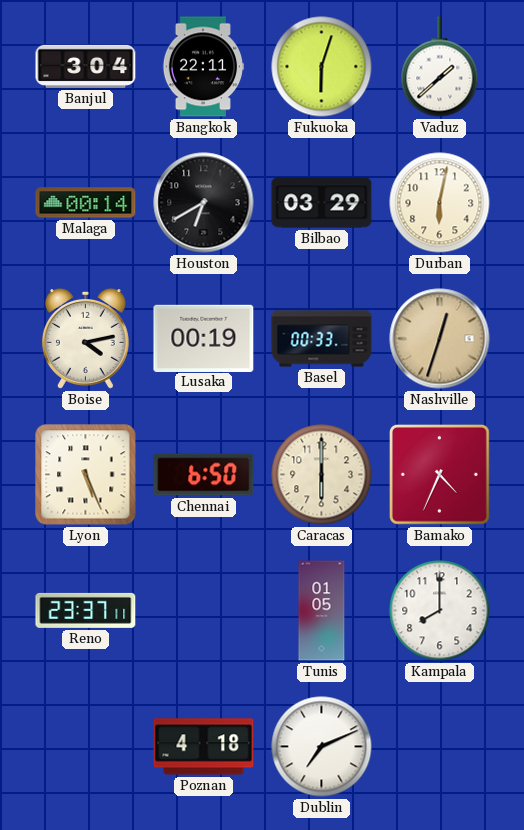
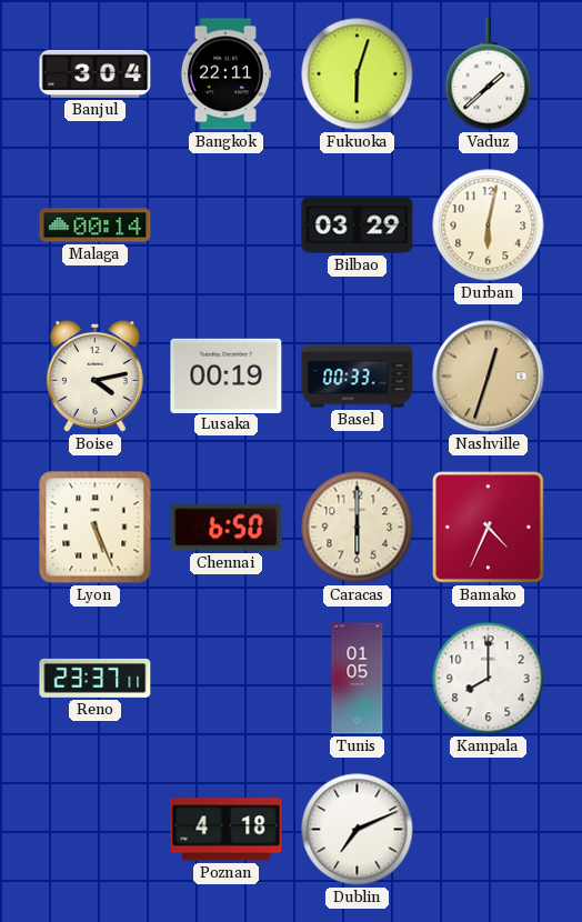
Houston: 6:40 -> none (204, 203)
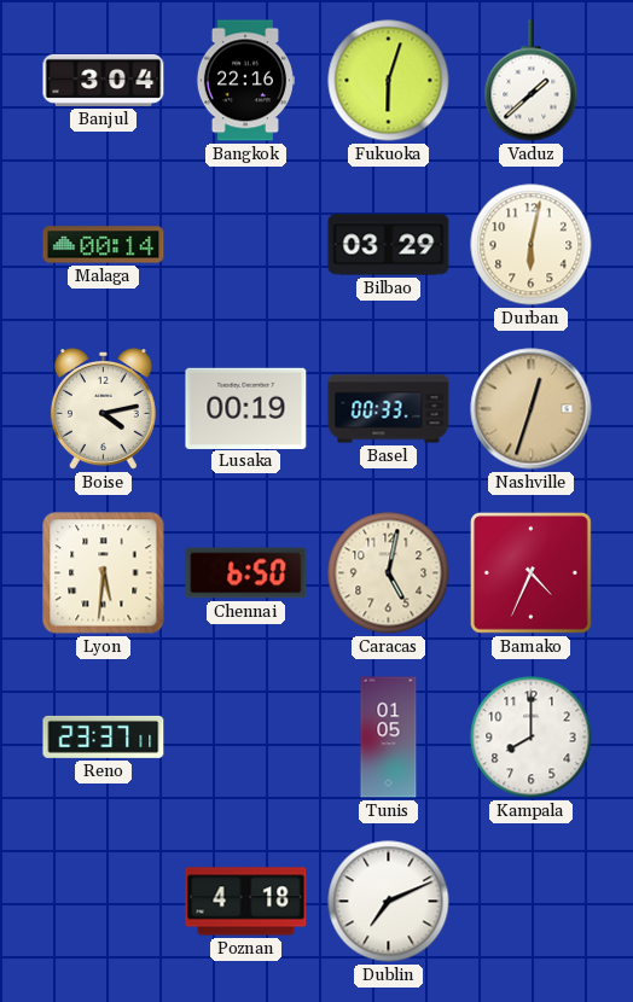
Bangkok: 22:11 -> 22:16 (244, 81)
Lyon: 5:26 -> 5:31 (104, 573)
Caracas: 6:00 -> 5:02 (389, 573)
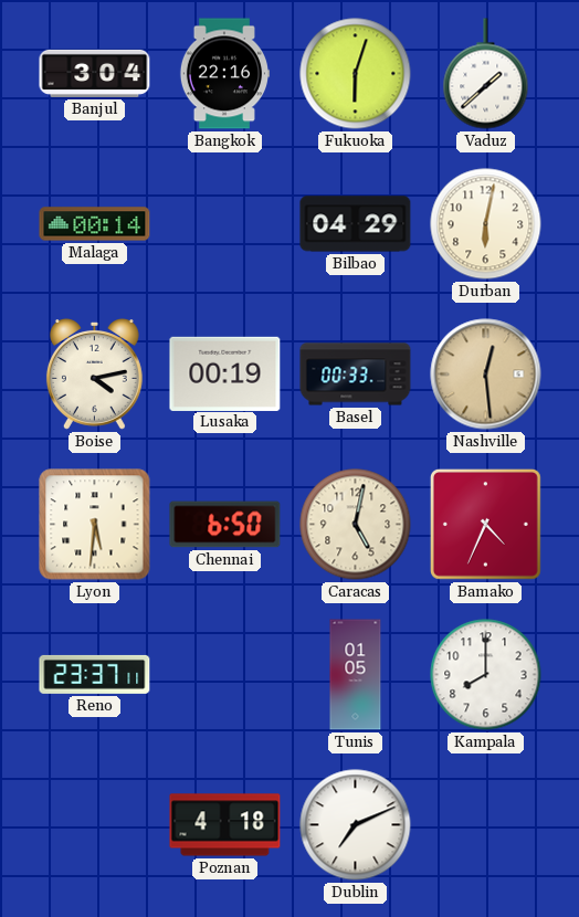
Bilbao: 03:29 -> 04:29 (356, 224)
Nashville: 12:33 -> 12:29 (486, 375)
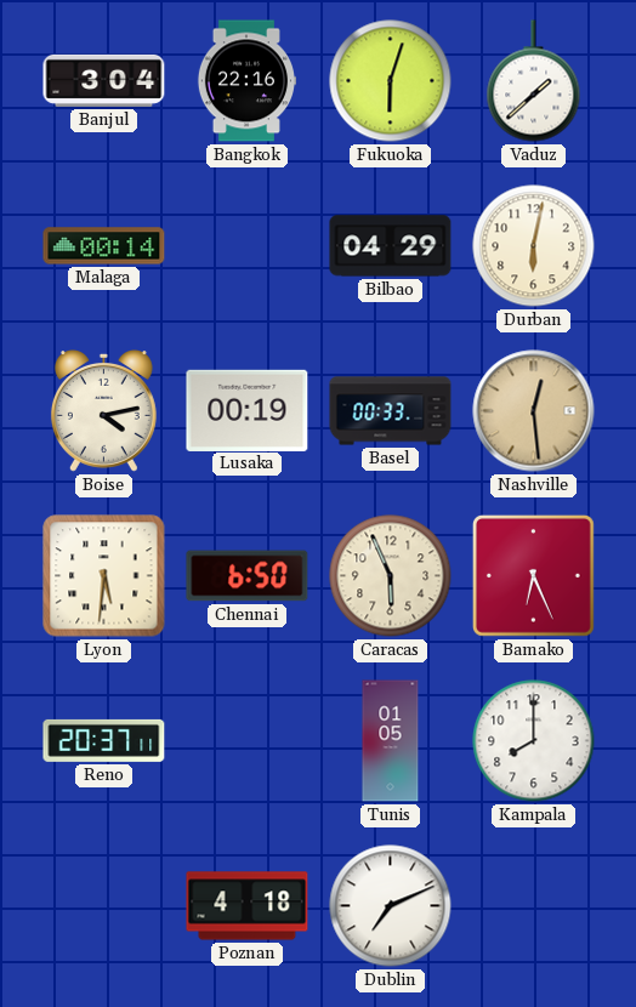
Caracas: 5:02 -> 5:56 (391, 576)
Bamako: 4:34 -> 6:26 (533, 575)
Reno: 23:37 -> 20:37 (104, 740)
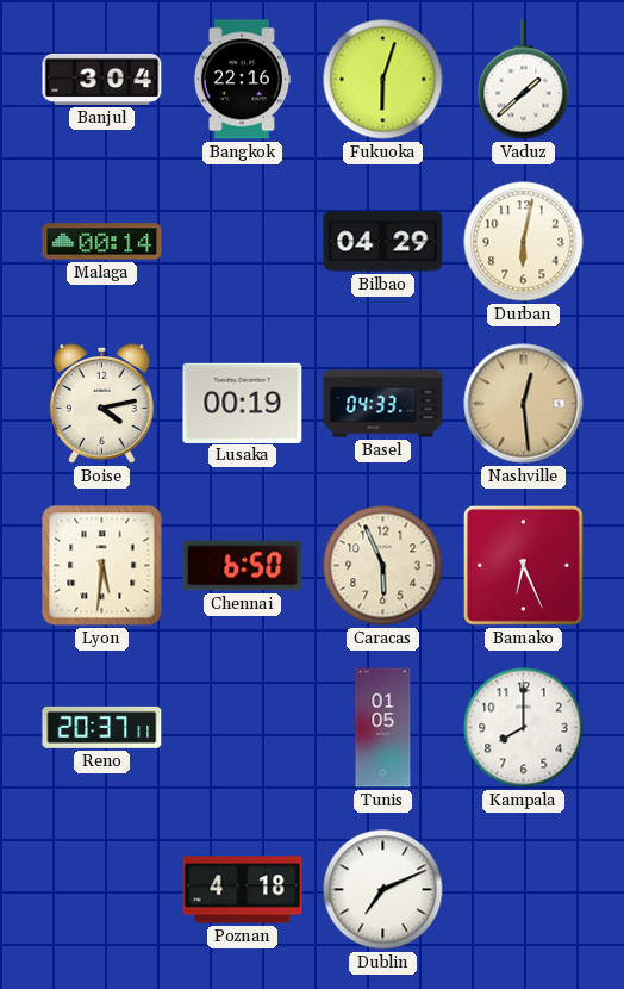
Basel: 00:33 -> 04:33 (383, 404)
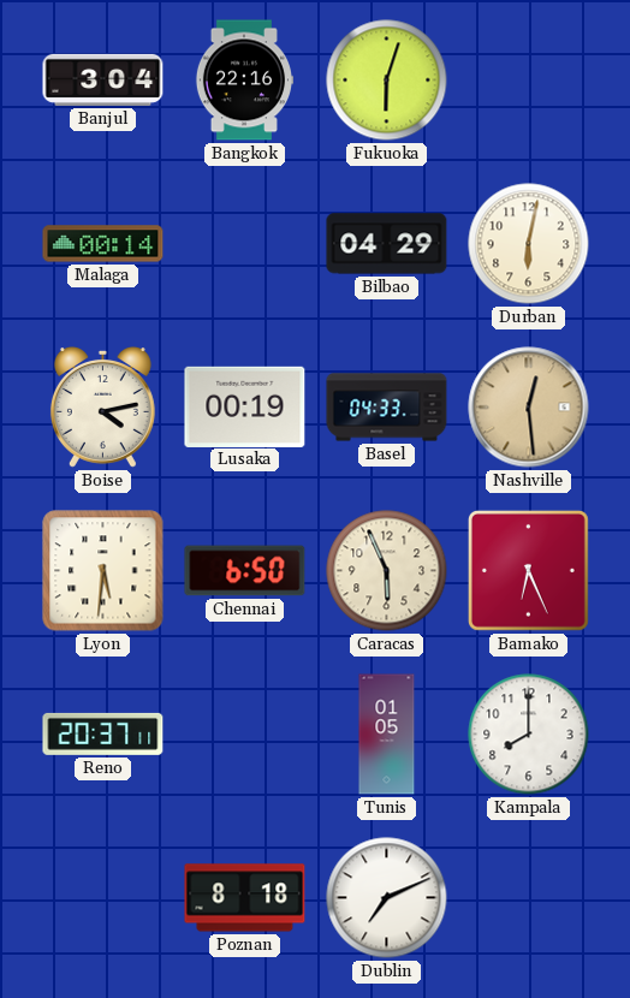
Vaduz: 1:38 -> none (524, 80)
Poznan: 4:18 -> 8:18 (245, 898)
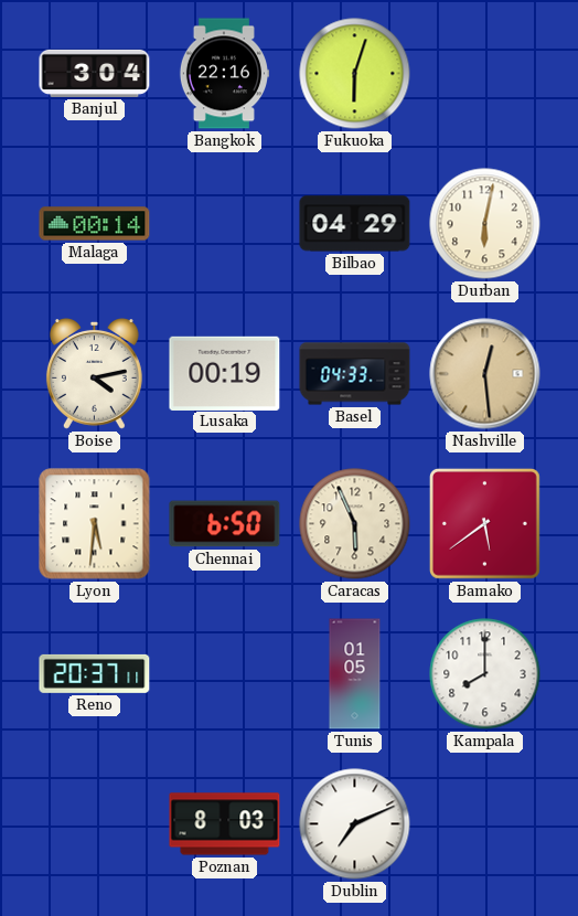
Bamako: 6:26 -> 5:39 (484, 523)
Poznan: 8:18 -> 8:03 (225, 824)
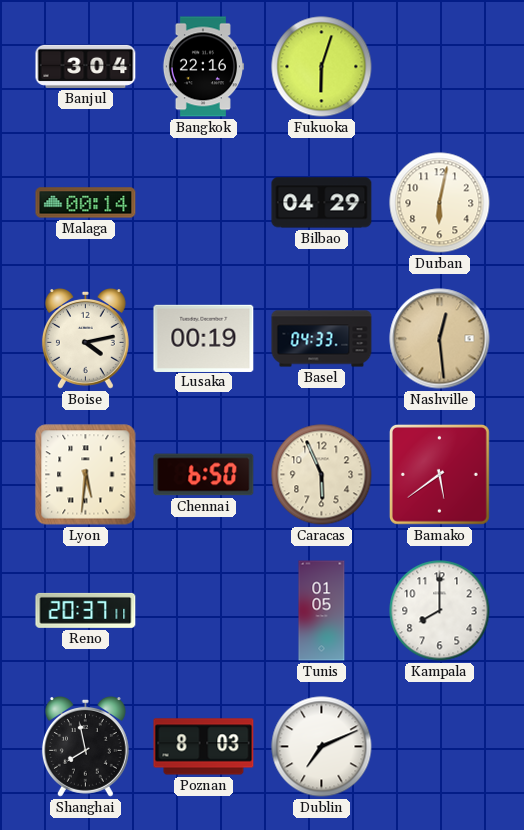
Shanghai: none -> 7:58 (85, 747)
